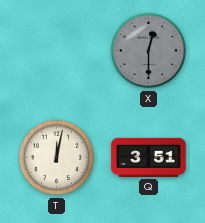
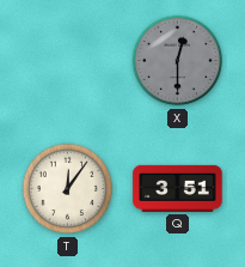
T: 12:02 -> 12:06 (68, 189)
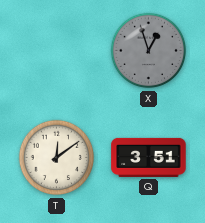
X: 12:30 -> 12:57 (149, 51)
T: 12:06 -> 12:09 (57, 158)
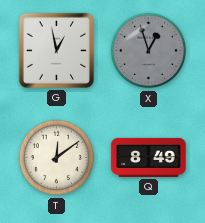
G: none -> 12:58 (56, 50)
Q: 3:51 -> 8:49 (149, 157)
